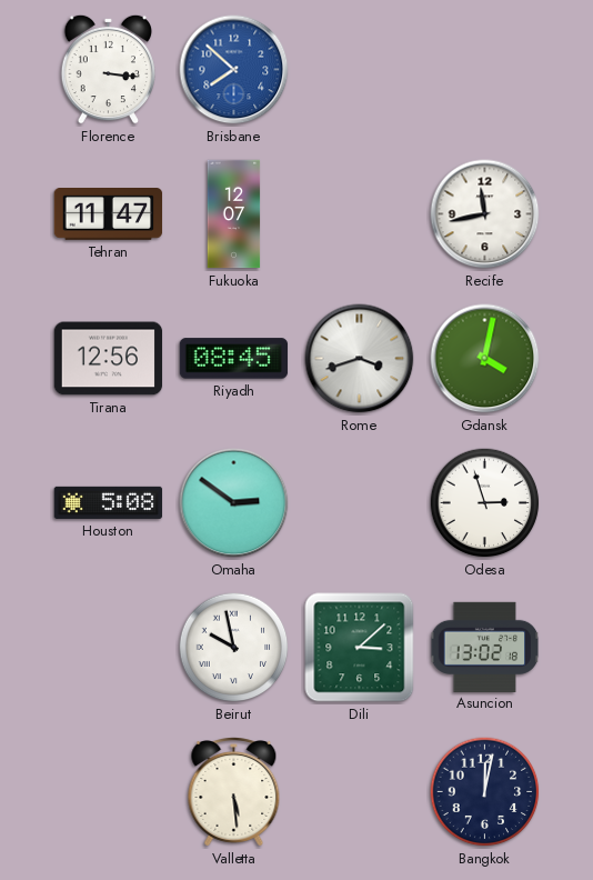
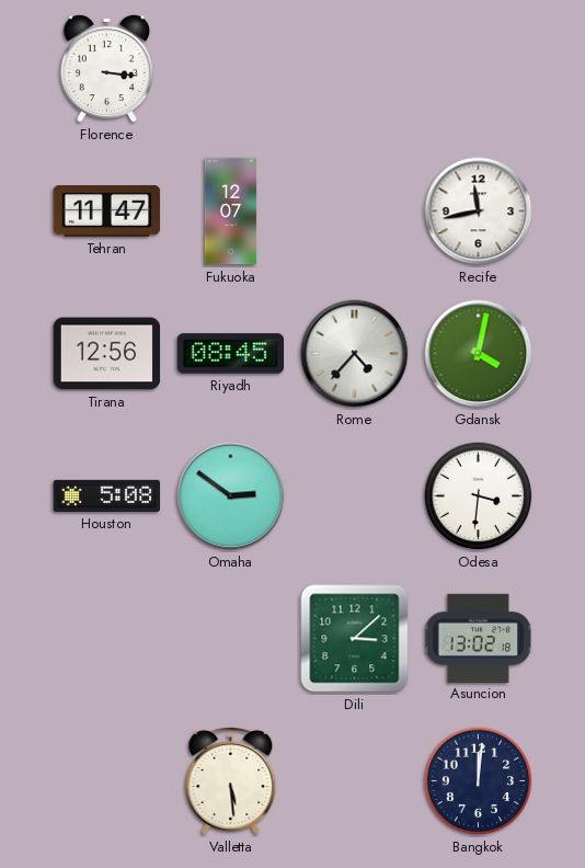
Brisbane: 7:52 -> none (234, 70)
Rome: 3:42 -> 4:37 (355, 354)
Odesa: 2:57 -> 3:31 (479, 496)
Beirut: 9:58 -> none (234, 648)
Bangkok: 12:02 -> 12:01 (479, 781)
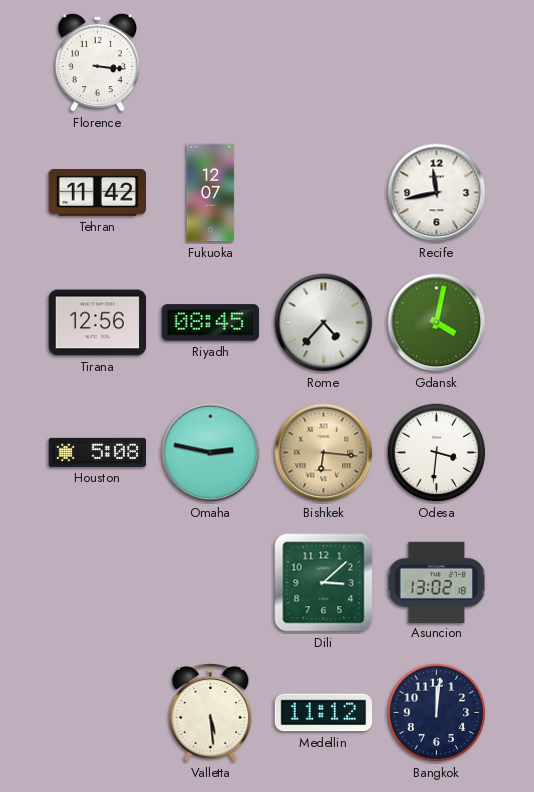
Tehran: 11:47 -> 11:42 (98, 193)
Omaha: 2:51 -> 2:47 (211, 453)
Bishkek: none -> 6:16 (324, 453)
Medellin: none -> 11:12 (324, 713)
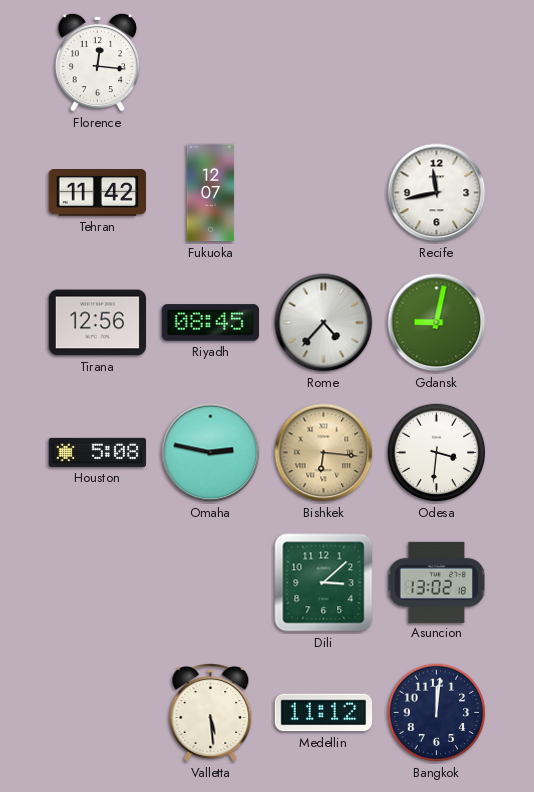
Florence: 3:16 -> 12:16 (97, 62)
Gdansk: 4:02 -> 9:02 (437, 323)
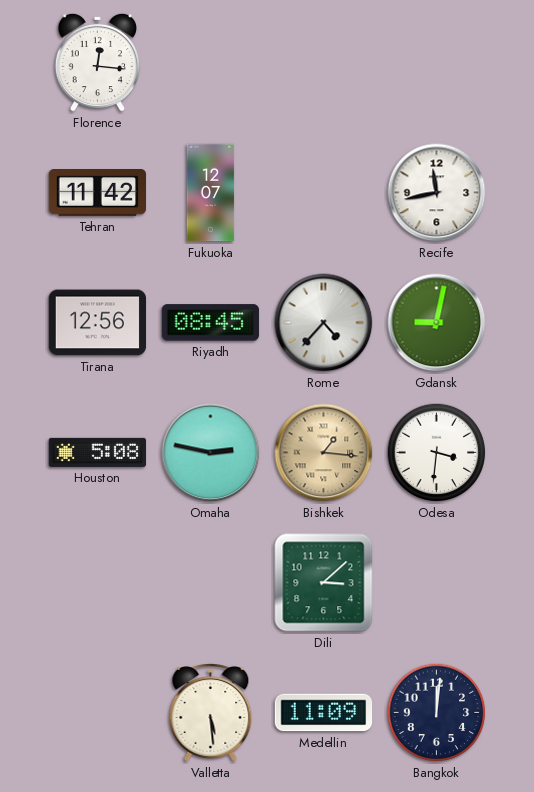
Bishkek: 6:16 -> 1:16 (324, 453)
Asuncion: 13:02 -> none (437, 582)
Medellin: 11:12 -> 11:09 (324, 713)
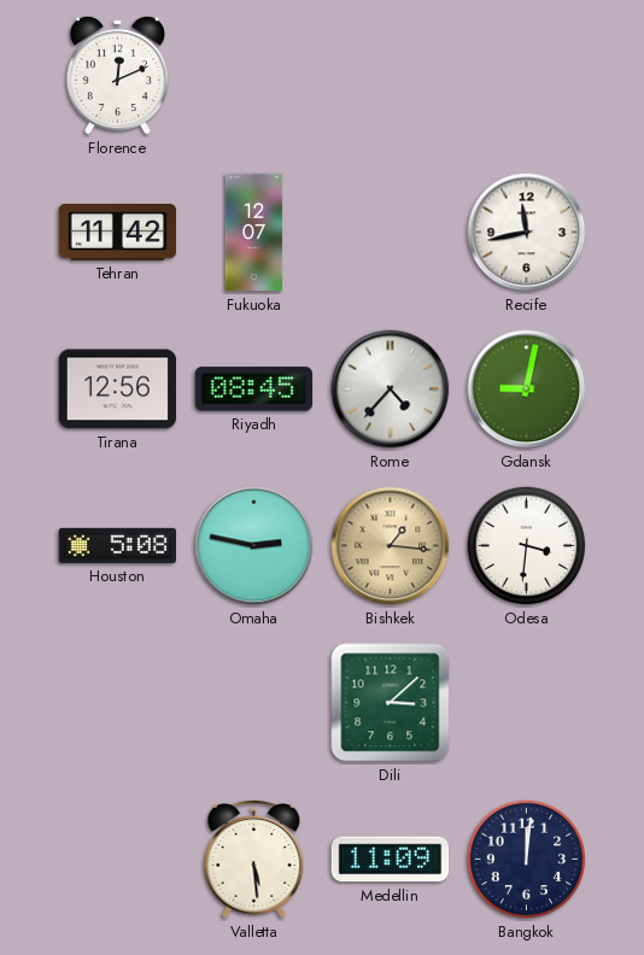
Florence: 12:16 -> 12:11 (117, 75)
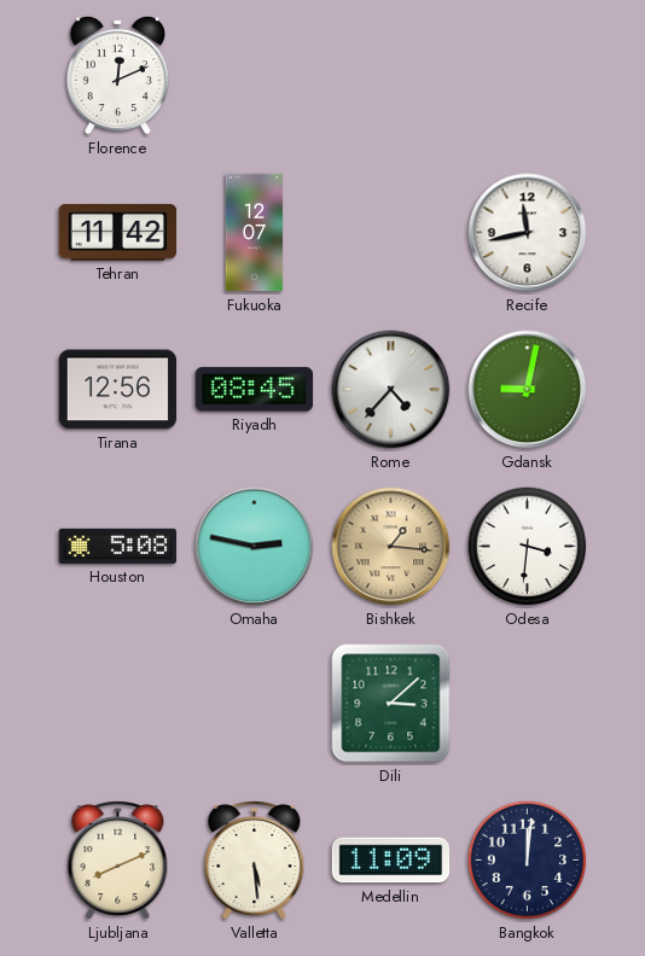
Ljubljana: none -> 8:11 (118, 861)
